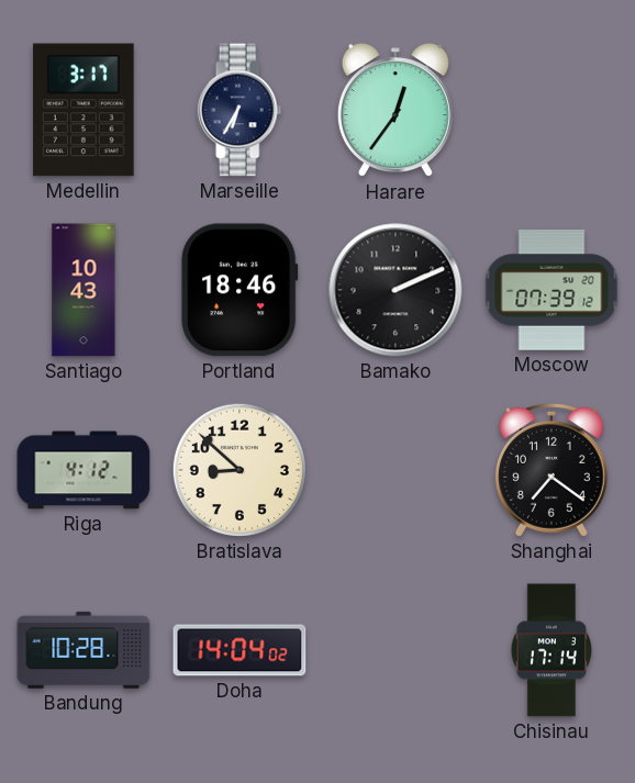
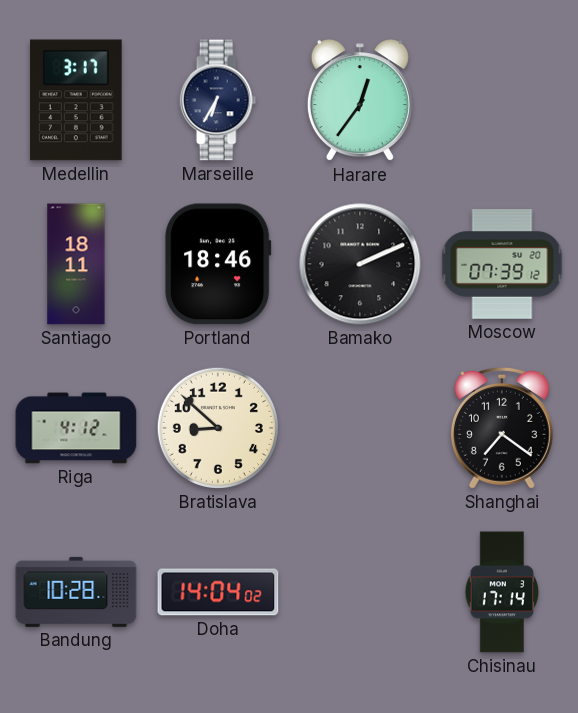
Santiago: 10:43 -> 18:11 (76, 264)
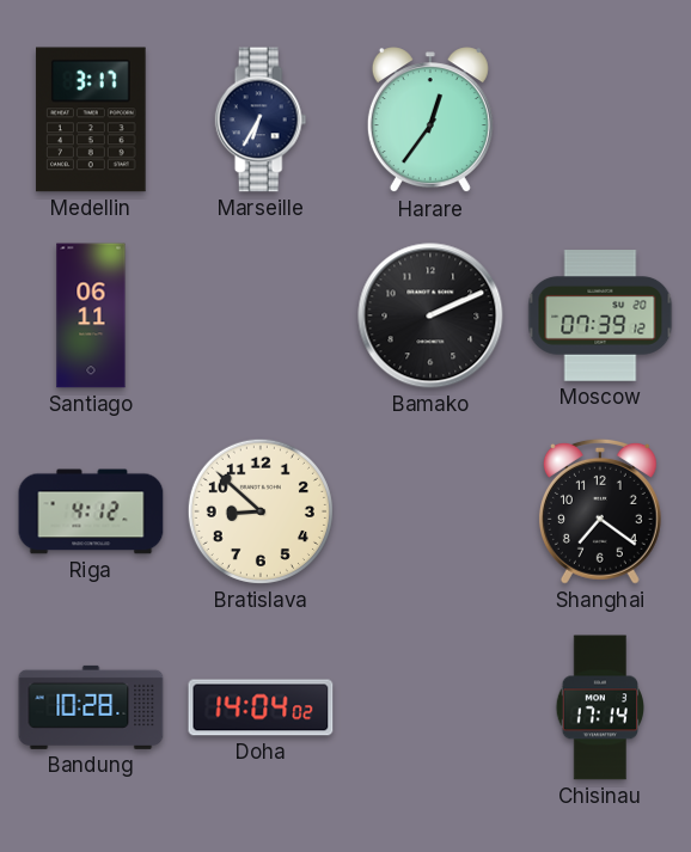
Santiago: 18:11 -> 06:11 (91, 315)
Portland: 18:46 -> none (219, 264)
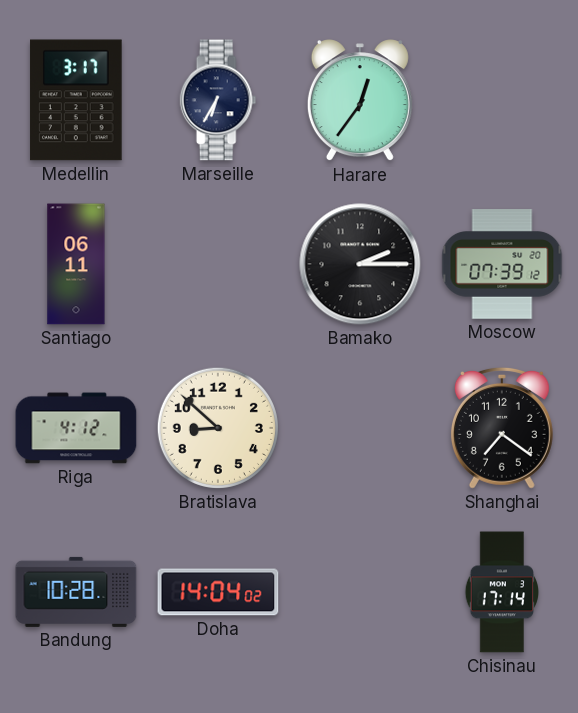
Bamako: 2:11 -> 2:15 (360, 264)
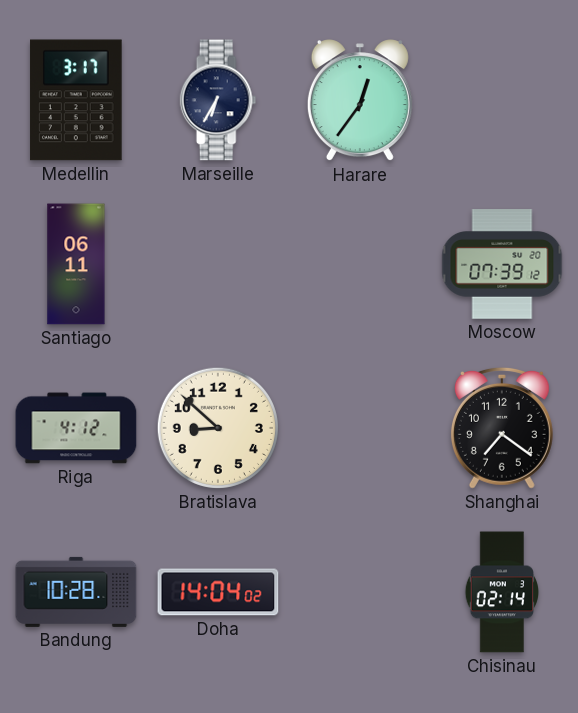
Bamako: 2:15 -> none (360, 264)
Chisinau: 17:14 -> 02:14 (501, 592)
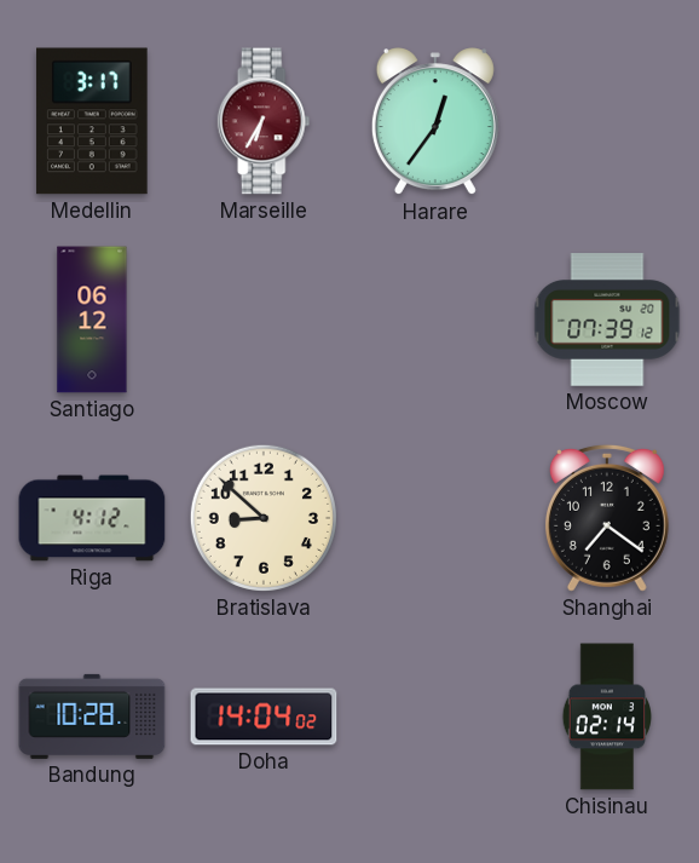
Marseille dial: navy -> burgundy (264, 121)
Santiago: 06:11 -> 06:12 (92, 320)
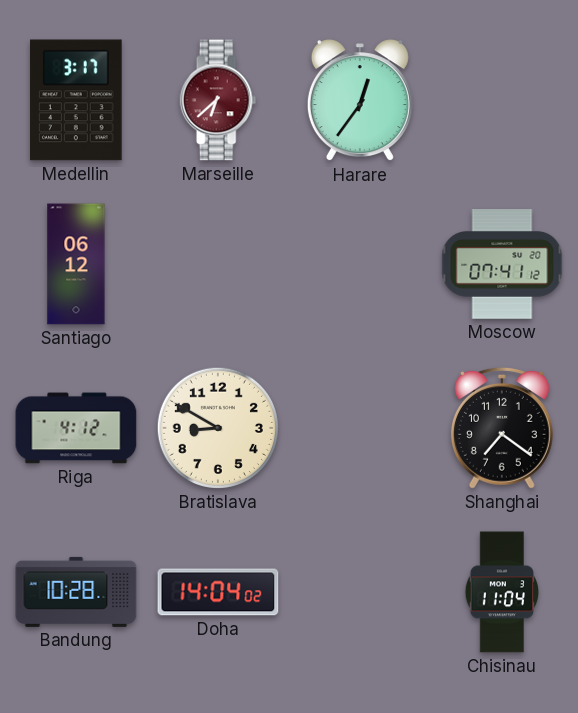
Marseille: 6:35 -> 6:38 (218, 100)
Moscow: 07:39 -> 07:41 (502, 264)
Bratislava: 8:52 -> 8:50 (218, 428)
Chisinau: 02:14 -> 11:04 (501, 592)
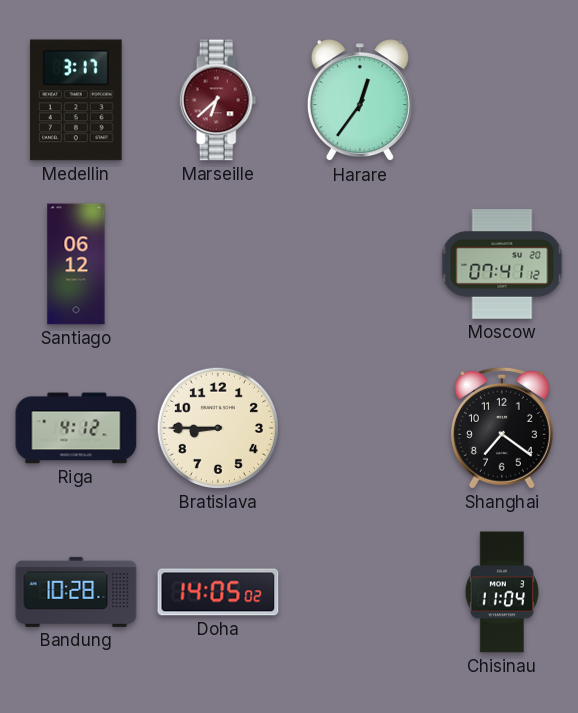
Bratislava: 8:50 -> 8:45 (218, 428)
Doha: 14:04 -> 14:05 (218, 592)
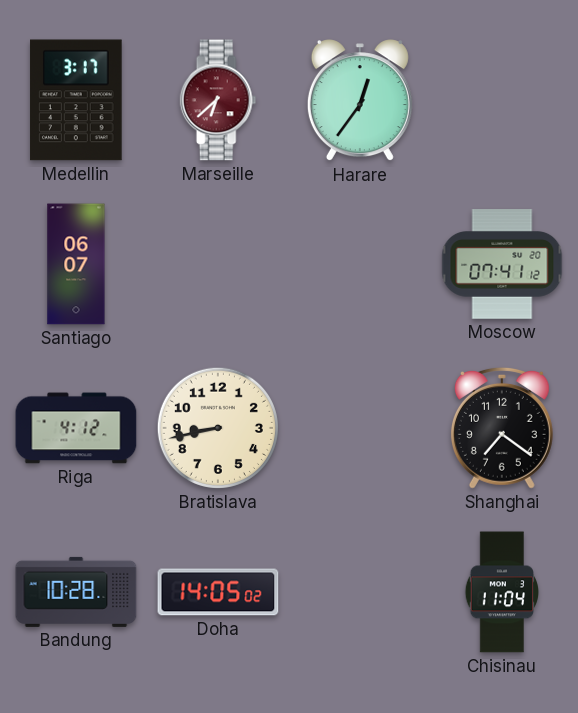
Santiago: 06:12 -> 06:07 (76, 264)
Bratislava: 8:45 -> 8:43 (218, 428)
